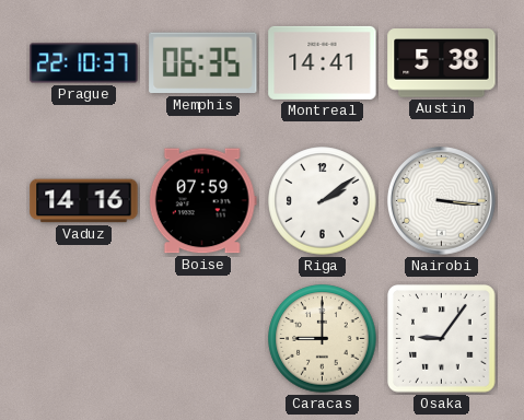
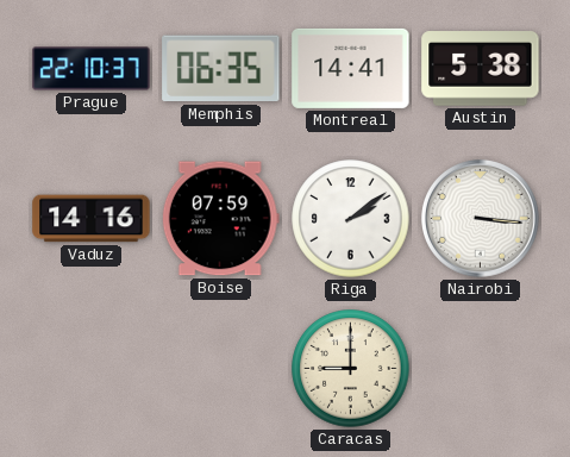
Osaka: 9:06 -> none (442, 339)
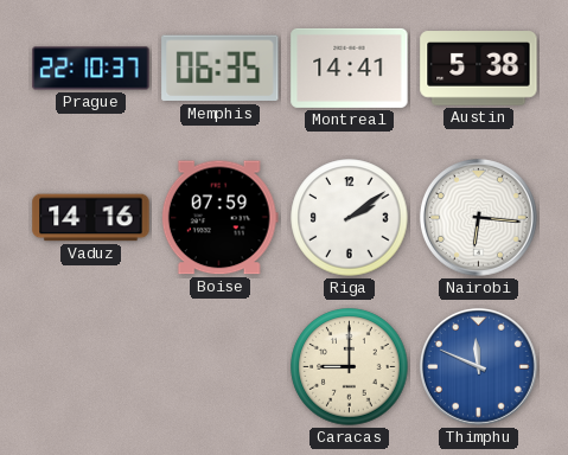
Nairobi: 3:16 -> 6:16 (479, 218)
Thimphu: none -> 11:49 (479, 367)
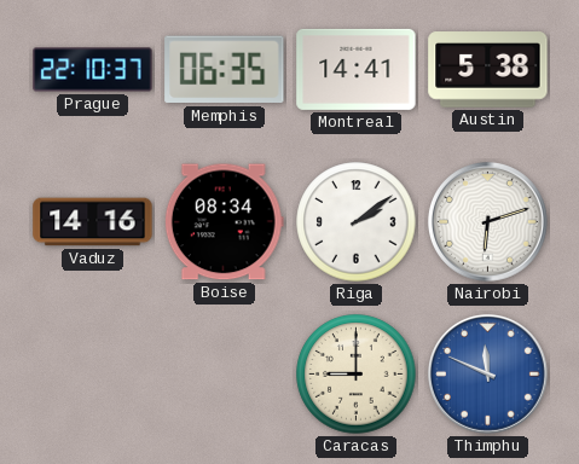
Boise: 07:59 -> 08:34 (224, 222)
Nairobi: 6:16 -> 6:12 (488, 222)
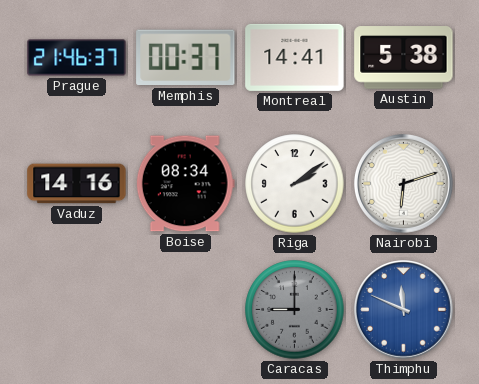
Prague: 22:10 -> 21:46 (77, 58)
Memphis: 06:35 -> 00:37 (186, 58)
Caracas dial: cream -> grey (295, 310)
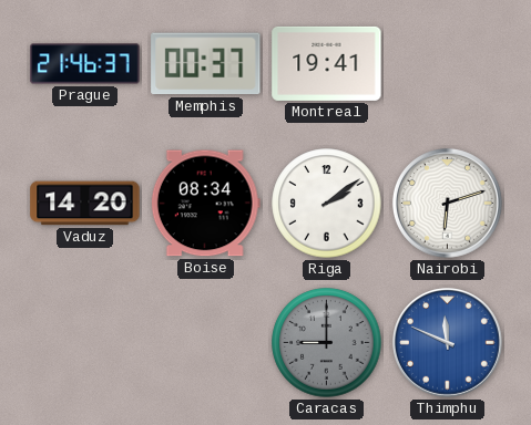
Montreal: 14:41 -> 19:41 (327, 63)
Austin: 5:38 -> none (404, 58)
Vaduz: 14:16 -> 14:20 (85, 204)
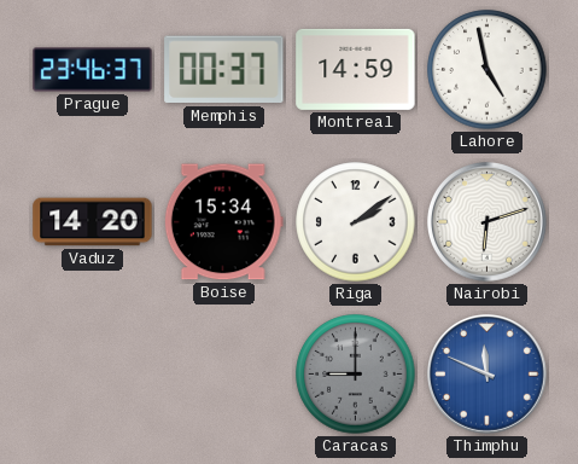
Prague: 21:46 -> 23:46 (93, 70)
Montreal: 19:41 -> 14:59 (356, 69)
Lahore: none -> 4:58 (487, 70)
Boise: 08:34 -> 15:34 (223, 222)
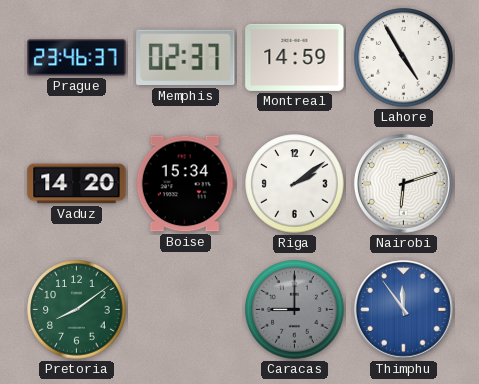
Memphis: 00:37 -> 02:37 (186, 58)
Lahore: 4:58 -> 4:55 (404, 58)
Pretoria: none -> 8:09 (77, 310)
Thimphu: 11:49 -> 11:54 (404, 310)
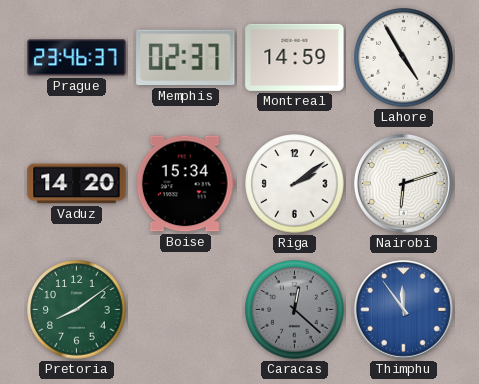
Caracas: 9:00 -> 12:22 (295, 310)
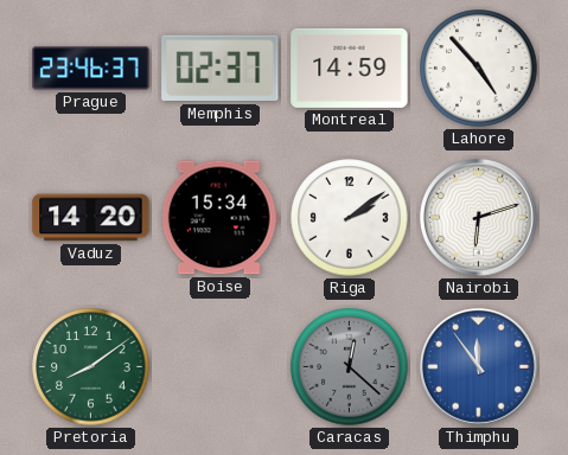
Lahore: 4:55 -> 4:53 (479, 69)
